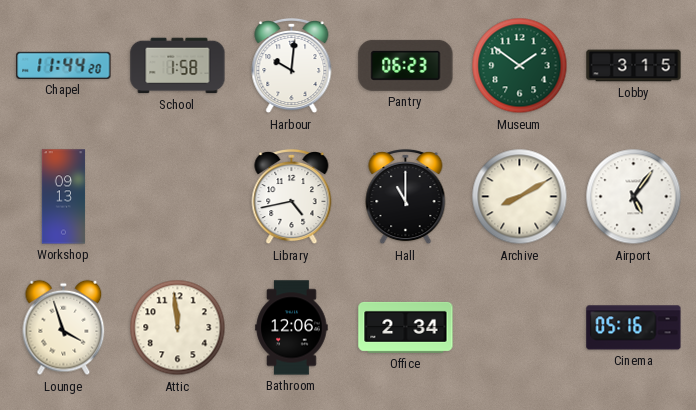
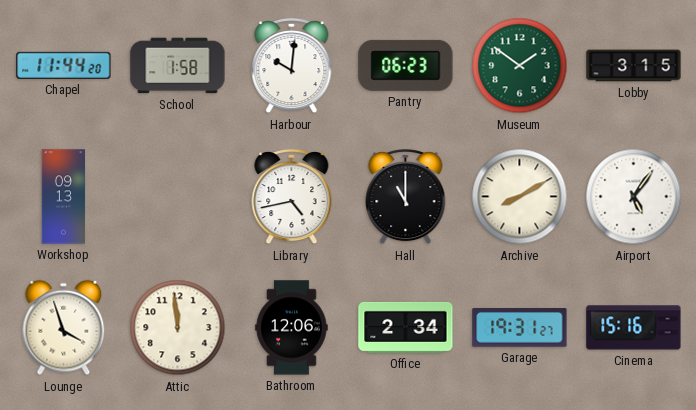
Garage: none -> 19:31 (520, 328)
Cinema: 05:16 -> 15:16 (634, 328)
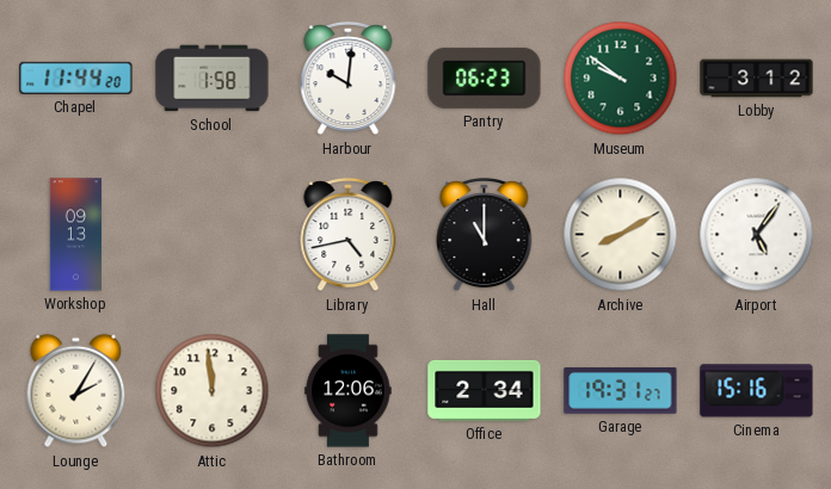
Museum: 1:51 -> 9:51 (621, 79)
Lobby: 3:15 -> 3:12 (757, 79)
Lounge: 3:57 -> 2:05 (76, 391)
